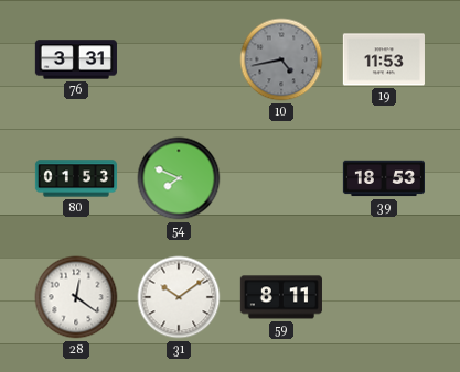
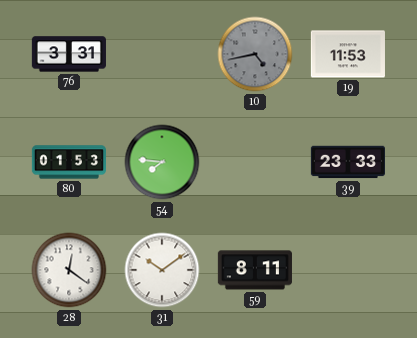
54: 7:49 -> 7:46 (162, 162)
39: 18:53 -> 23:33 (347, 162)
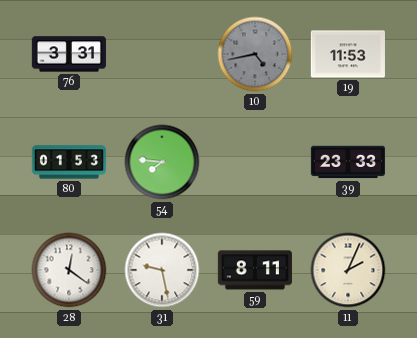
31: 10:09 -> 9:28 (162, 270)
11: none -> 2:04 (348, 270)
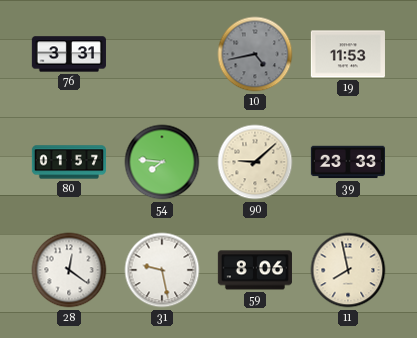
80: 01:53 -> 01:57 (68, 162)
90: none -> 9:08 (255, 162)
59: 8:11 -> 8:06 (255, 270)
11: 2:04 -> 7:58 (348, 270)
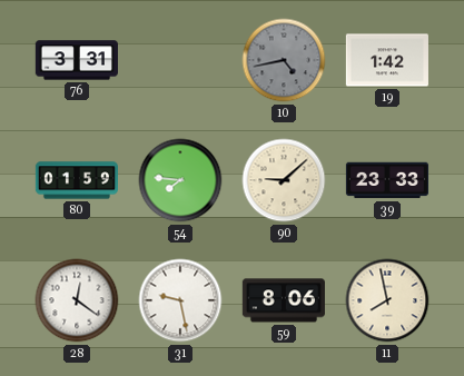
19: 11:53 -> 1:42 (387, 60)
80: 01:57 -> 01:59 (76, 180)
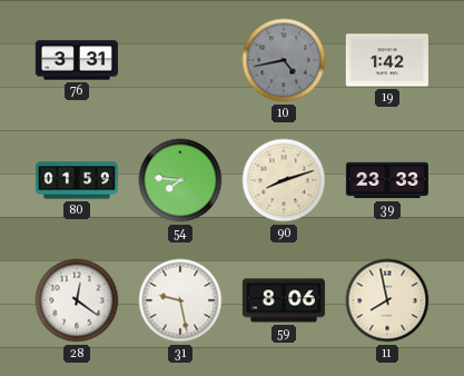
90: 9:08 -> 8:12 (284, 180)
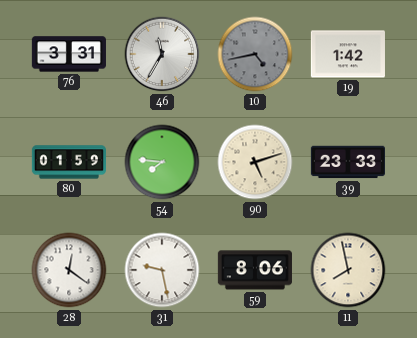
46: none -> 11:35 (162, 54)
90: 8:12 -> 5:12 (255, 162)
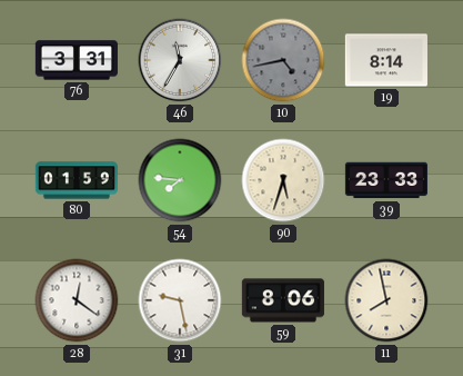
19: 1:42 -> 8:14 (386, 60)
90: 5:12 -> 5:33 (283, 180)
